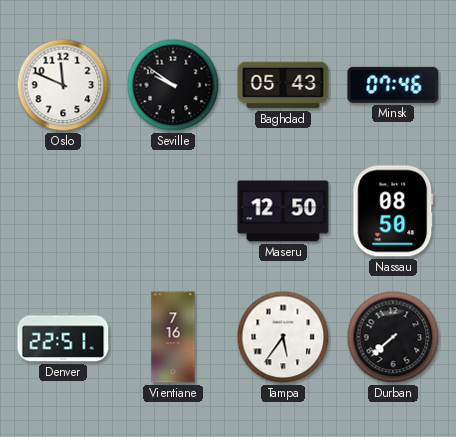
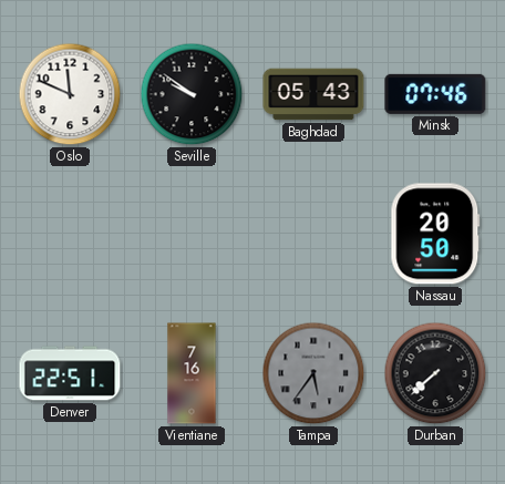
Maseru: 12:50 -> none (283, 211)
Nassau: 08:50 -> 20:50 (435, 234)
Tampa dial: white -> grey (313, 373)
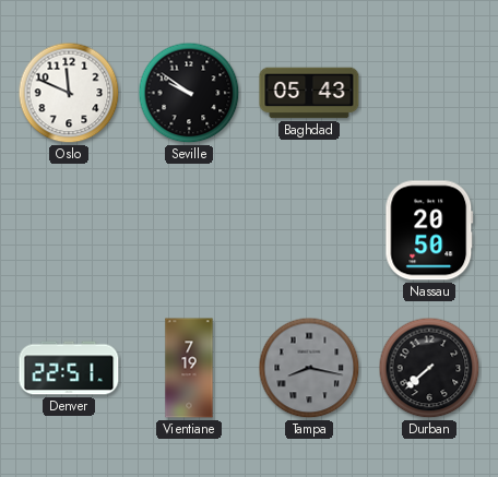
Minsk: 07:46 -> none (435, 94)
Vientiane: 7:16 -> 7:19 (189, 368)
Tampa: 5:36 -> 8:17 (309, 368)
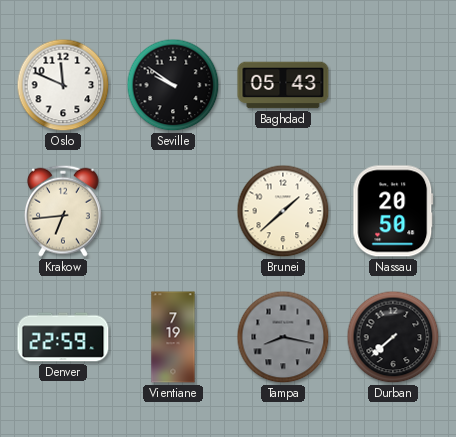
Krakow: none -> 6:44 (63, 211)
Brunei: none -> 1:38 (283, 211)
Denver: 22:51 -> 22:59 (63, 337)
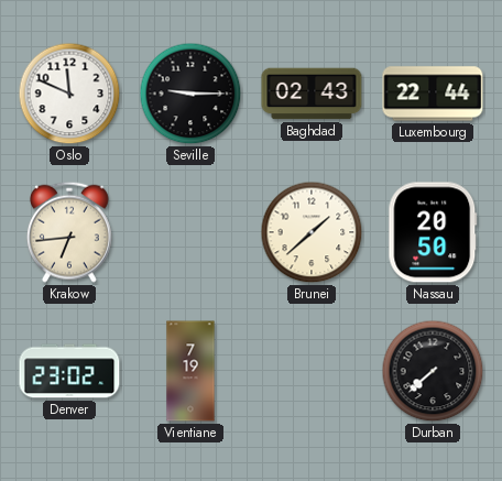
Seville: 9:51 -> 9:15 (190, 94)
Baghdad: 05:43 -> 02:43 (312, 94)
Luxembourg: none -> 22:44 (433, 94)
Denver: 22:59 -> 23:02 (69, 371)
Tampa: 8:17 -> none (283, 337)
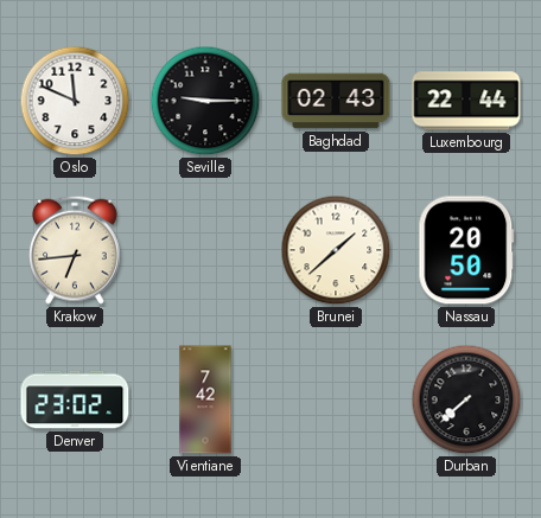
Vientiane: 7:19 -> 7:42 (205, 399)
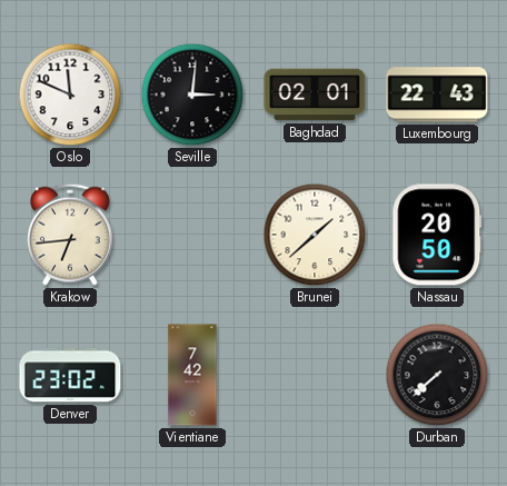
Seville: 9:15 -> 3:01 (192, 95)
Baghdad: 02:43 -> 02:01 (315, 95)
Luxembourg: 22:44 -> 22:43 (437, 95)
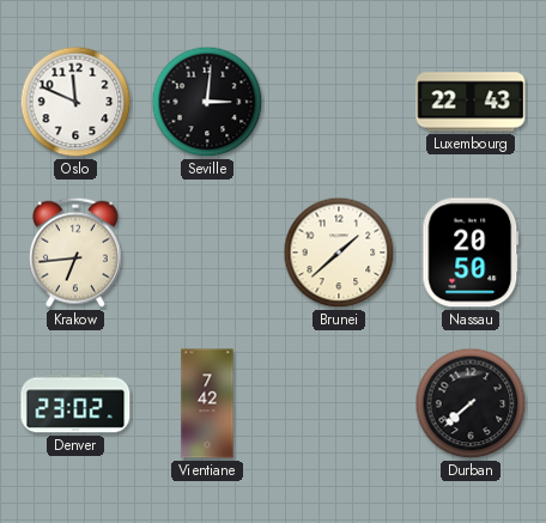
Baghdad: 02:01 -> none (315, 95)
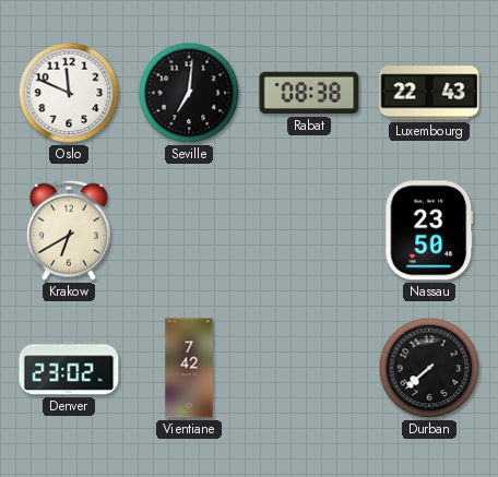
Seville: 3:01 -> 7:01 (189, 93)
Rabat: none -> 08:38 (309, 93)
Krakow: 6:44 -> 6:40 (69, 230)
Brunei: 1:38 -> none (339, 253)
Nassau: 20:50 -> 23:50 (429, 230)
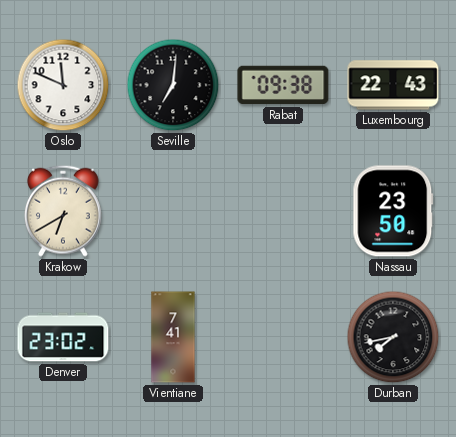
Rabat: 08:38 -> 09:38 (283, 85)
Vientiane: 7:42 -> 7:41 (173, 337)
Durban: 7:38 -> 7:43 (393, 337)
